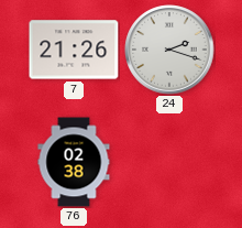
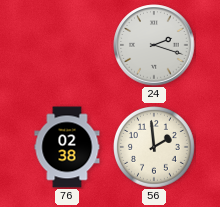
7: 21:26 -> none (74, 50)
56: none -> 1:59 (155, 148)
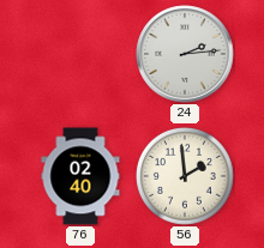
24: 2:18 -> 2:14 (185, 54)
76: 02:38 -> 02:40 (80, 176)
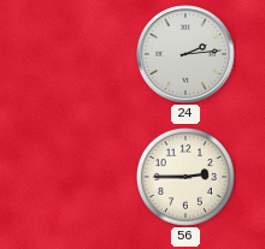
76: 02:40 -> none (80, 176)
56: 1:59 -> 2:45 (187, 178)
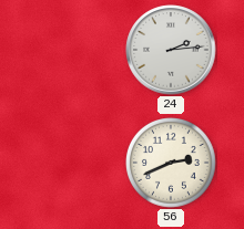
56: 2:45 -> 2:41 (172, 164)
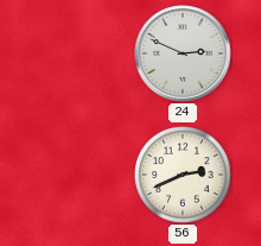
24: 2:14 -> 2:49 (183, 53)
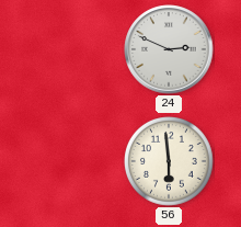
56: 2:41 -> 5:59 (170, 162)
